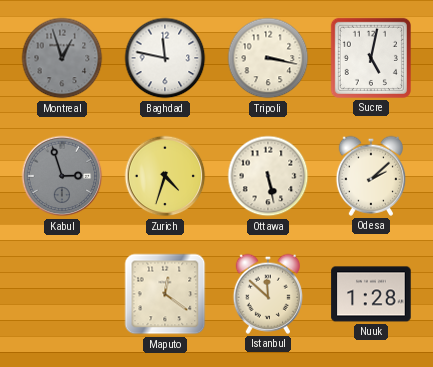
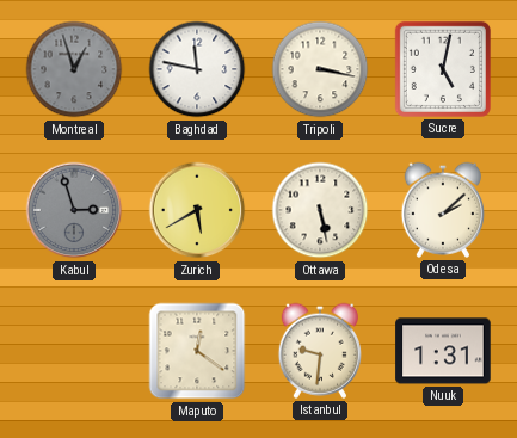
Zurich: 4:33 -> 5:40 (197, 210)
Istanbul: 11:52 -> 9:31 (319, 351)
Nuuk: 1:28 -> 1:31 (443, 351)
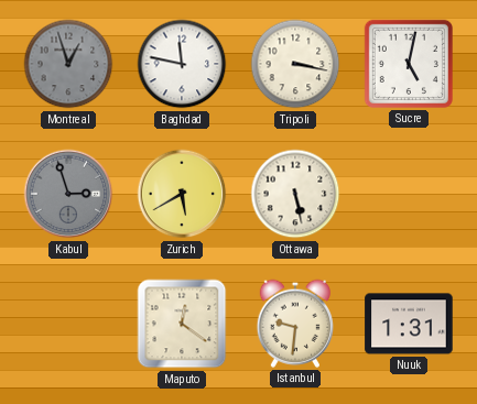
Odesa: 2:08 -> none (442, 210)
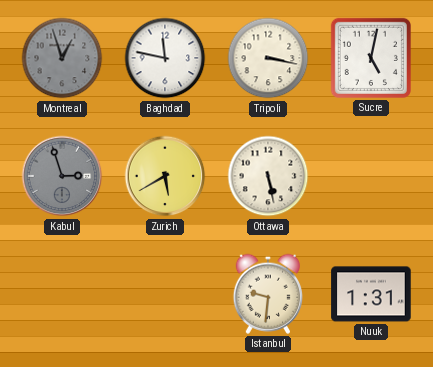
Maputo: 12:21 -> none (182, 324)
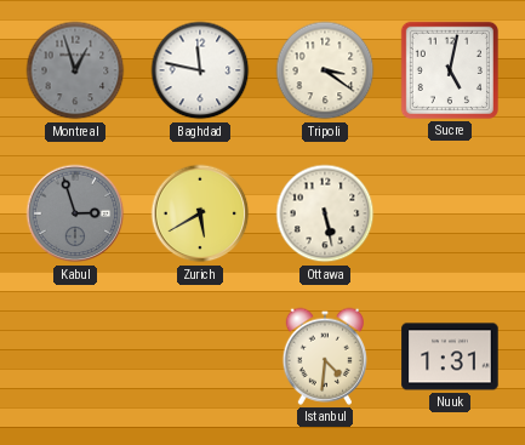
Tripoli: 3:17 -> 3:21 (325, 70)
Istanbul: 9:31 -> 4:31 (324, 356)
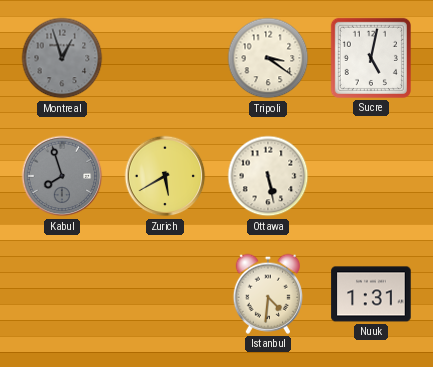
Baghdad: 11:47 -> none (200, 70)
Kabul: 2:57 -> 7:57 (62, 176)
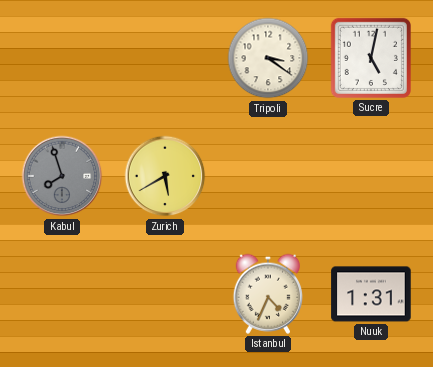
Montreal: 12:57 -> none (62, 58)
Ottawa: 5:28 -> none (268, 176)
Istanbul: 4:31 -> 4:34 (267, 294)
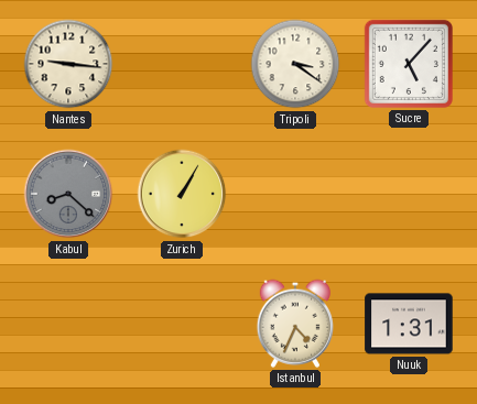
Nantes: none -> 9:16 (68, 64)
Sucre: 5:02 -> 5:07 (409, 64)
Kabul: 7:57 -> 8:22 (68, 194)
Zurich: 5:40 -> 1:05 (182, 194)
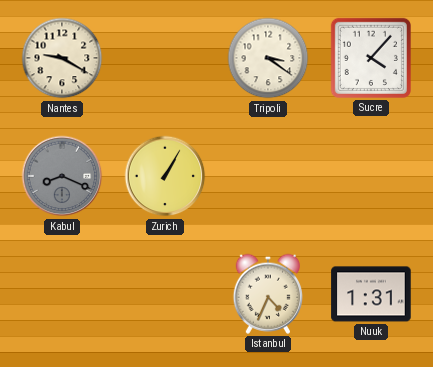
Nantes: 9:16 -> 9:20 (62, 58)
Sucre: 5:07 -> 4:07 (371, 58)
Kabul: 8:22 -> 8:19 (62, 176)
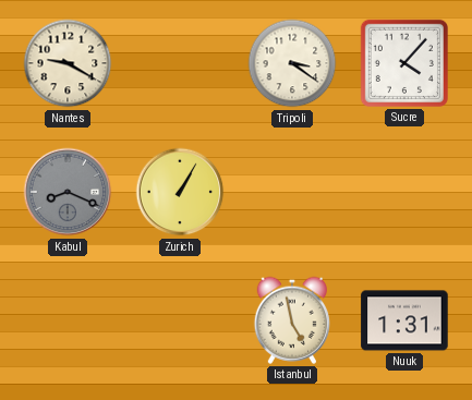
Istanbul: 4:34 -> 4:58 (291, 320)
